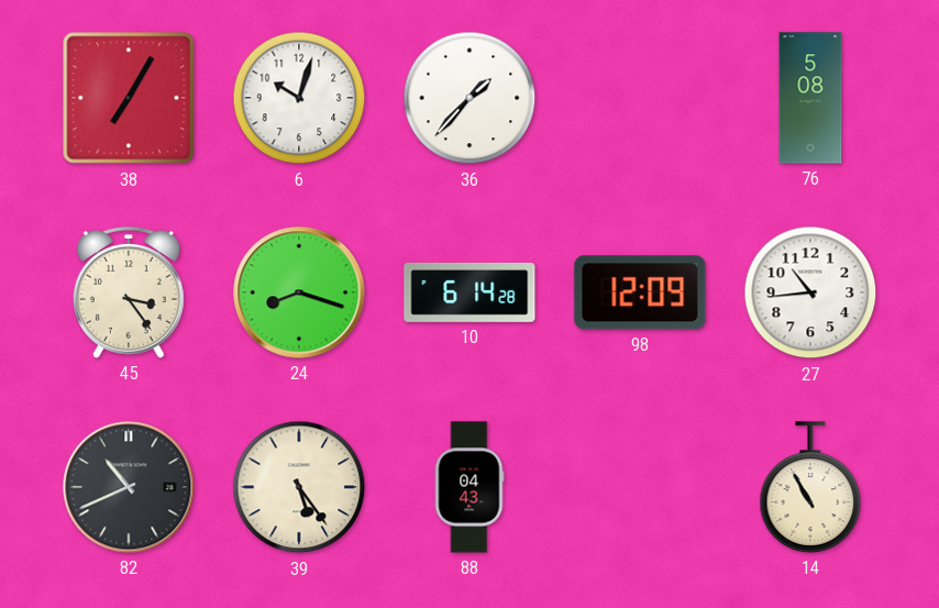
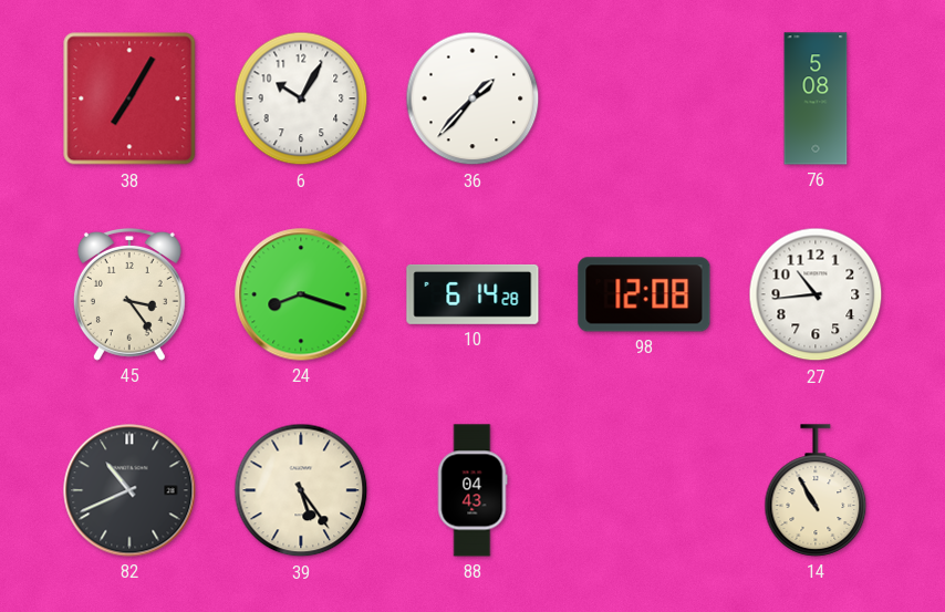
6: 10:03 -> 10:05 (301, 98)
98: 12:09 -> 12:08 (644, 294)
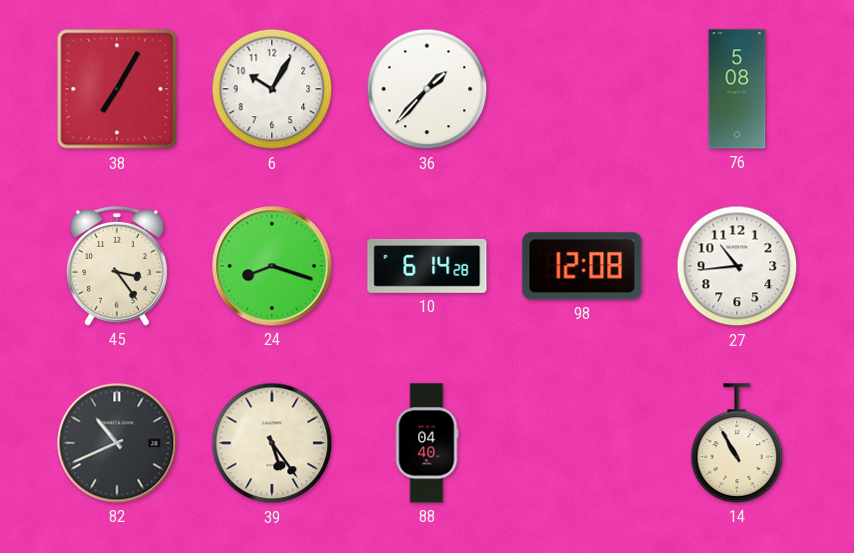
88: 04:43 -> 04:40 (427, 443)
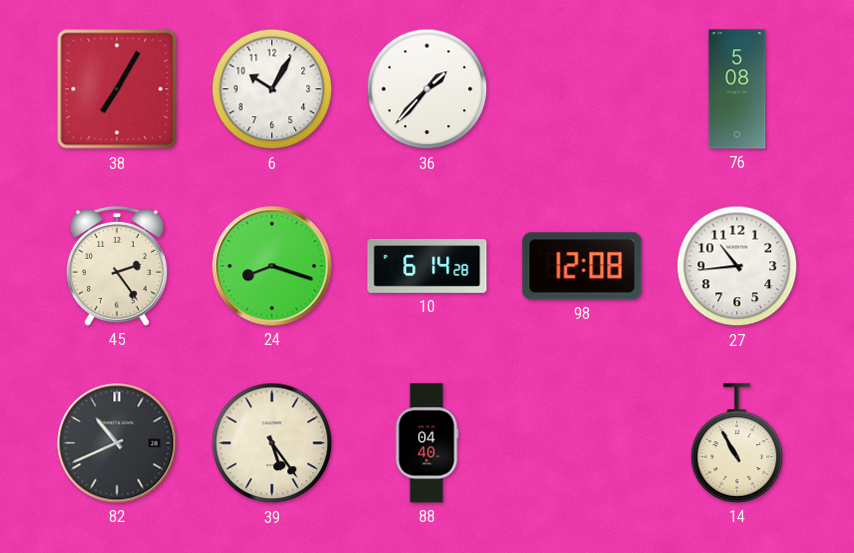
45: 3:24 -> 2:24 (117, 266)
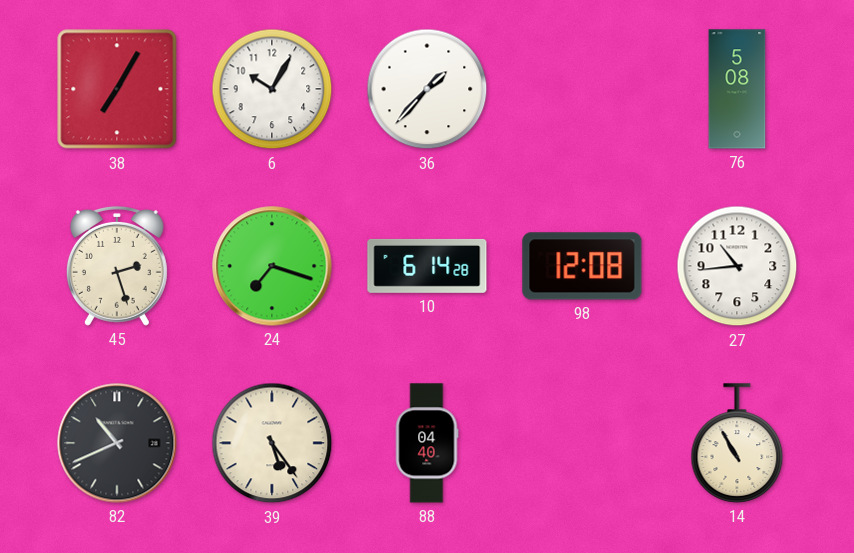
45: 2:24 -> 2:27 (117, 266)
24: 8:18 -> 7:18 (272, 266)
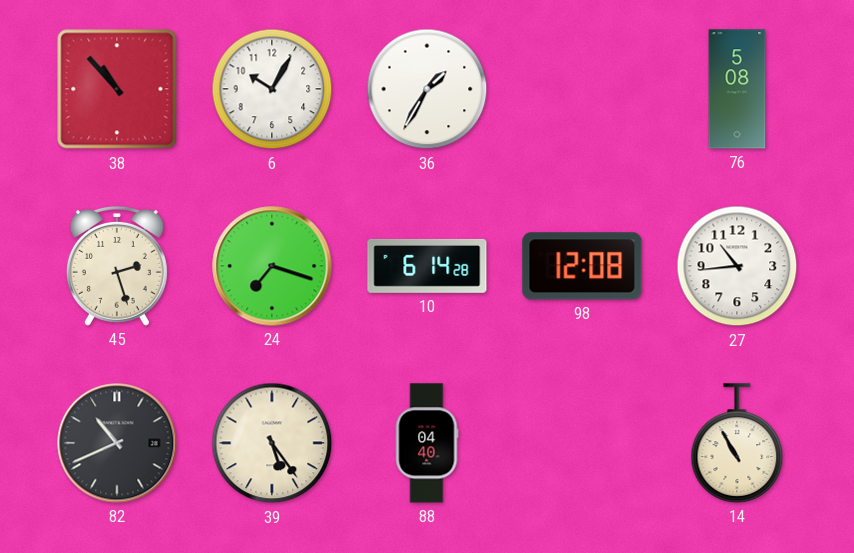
38: 7:05 -> 10:53 (117, 89)
36: 1:37 -> 1:35 (427, 89)
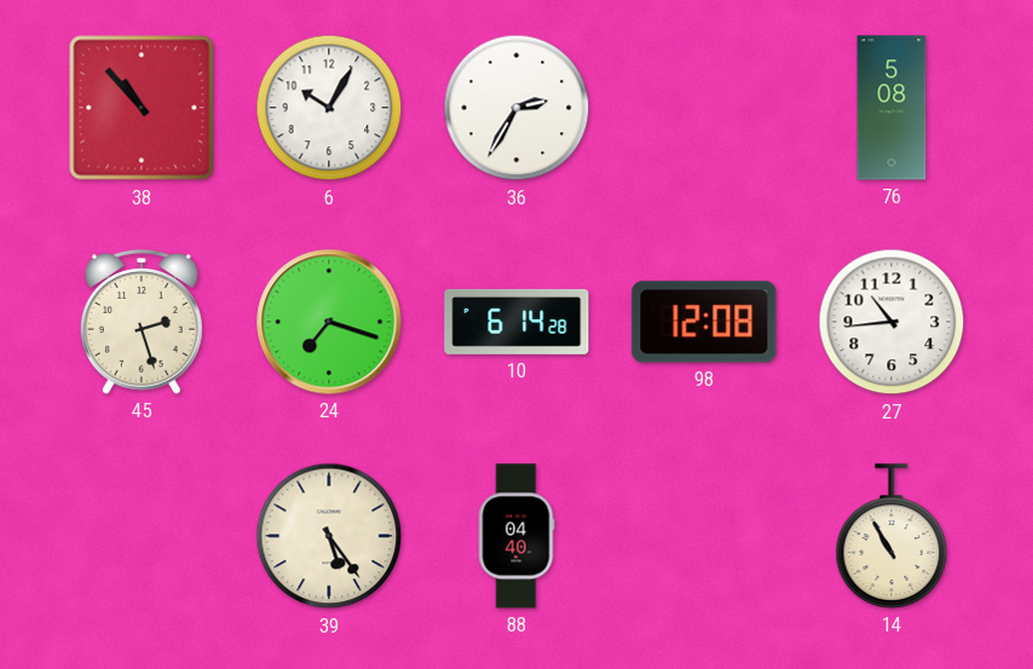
36: 1:35 -> 2:35 (516, 108)
82: 10:41 -> none (117, 443)
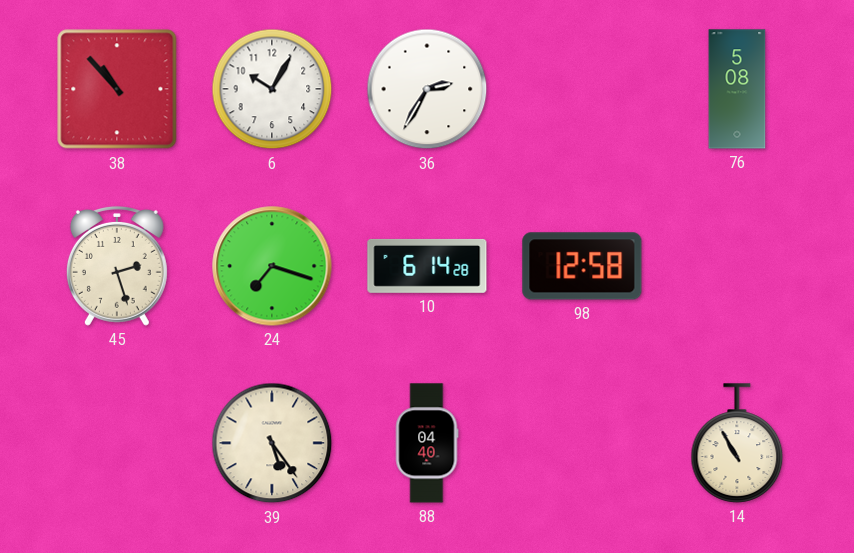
98: 12:08 -> 12:58 (582, 266)
27: 10:44 -> none (891, 322)
